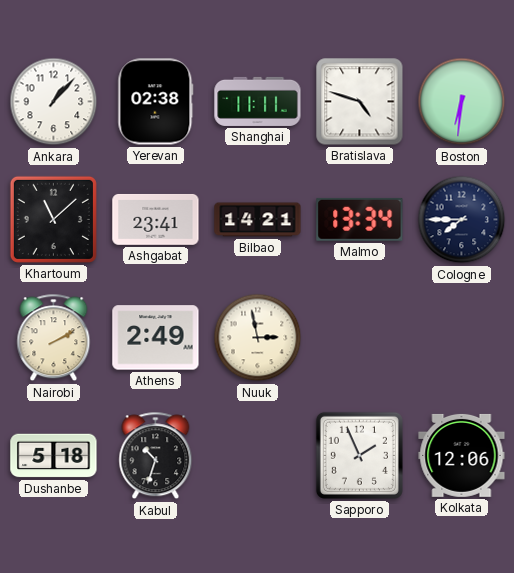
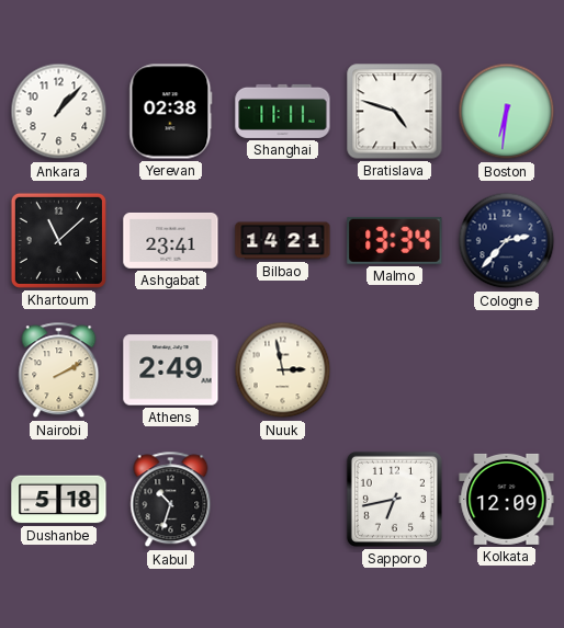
Cologne: 7:45 -> 2:37 (507, 241)
Sapporo: 1:56 -> 6:43 (394, 499)
Kolkata: 12:06 -> 12:09 (507, 499)
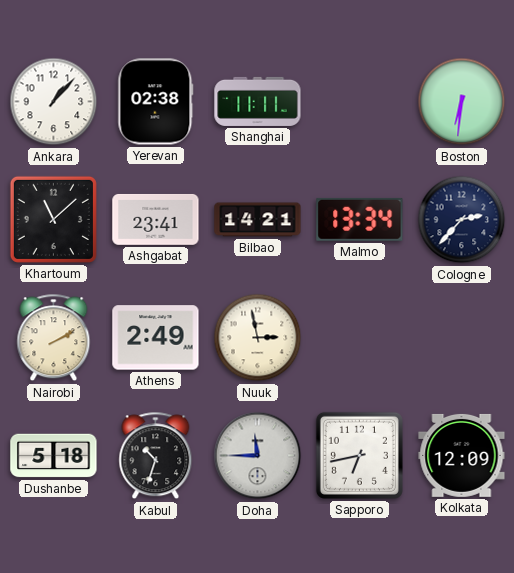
Bratislava: 4:48 -> none (395, 112)
Doha: none -> 11:45 (258, 456)
